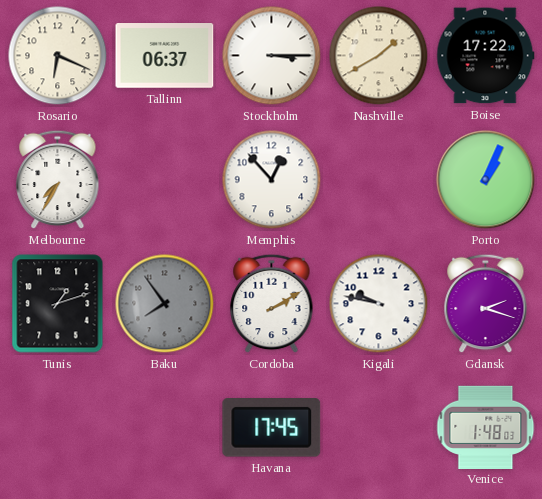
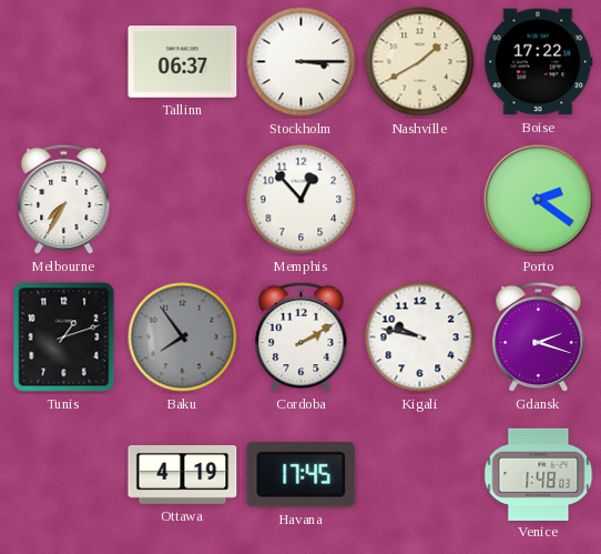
Rosario: 6:19 -> none (58, 56)
Porto: 1:04 -> 2:21 (539, 200)
Ottawa: none -> 4:19 (183, 474)
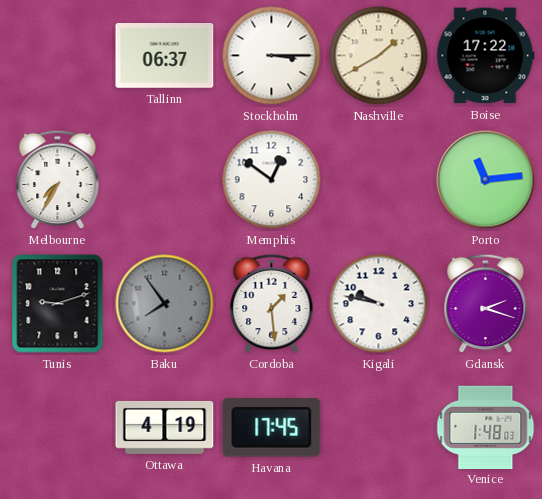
Memphis: 12:53 -> 12:51 (272, 180)
Porto: 2:21 -> 11:14 (486, 180)
Tunis: 1:12 -> 9:12 (58, 304)
Cordoba: 2:10 -> 1:29 (272, 304)
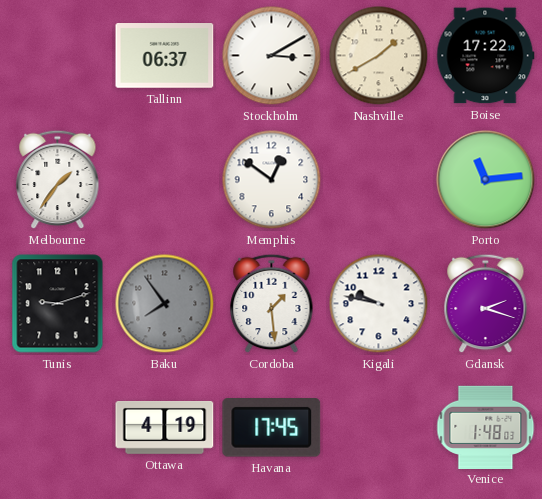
Stockholm: 3:15 -> 3:10 (272, 56)
Melbourne: 7:35 -> 1:36 (58, 180)
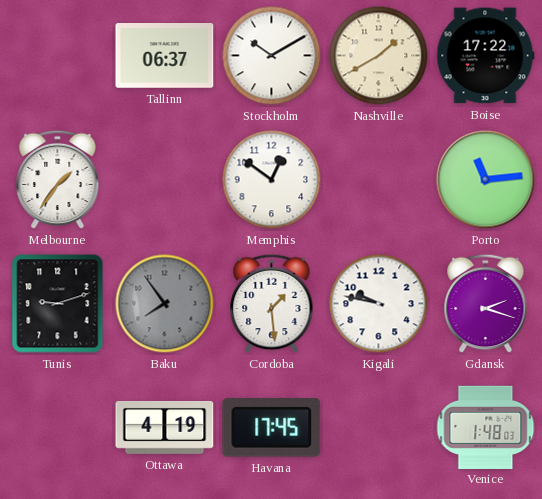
Stockholm: 3:10 -> 10:10 (272, 56)
